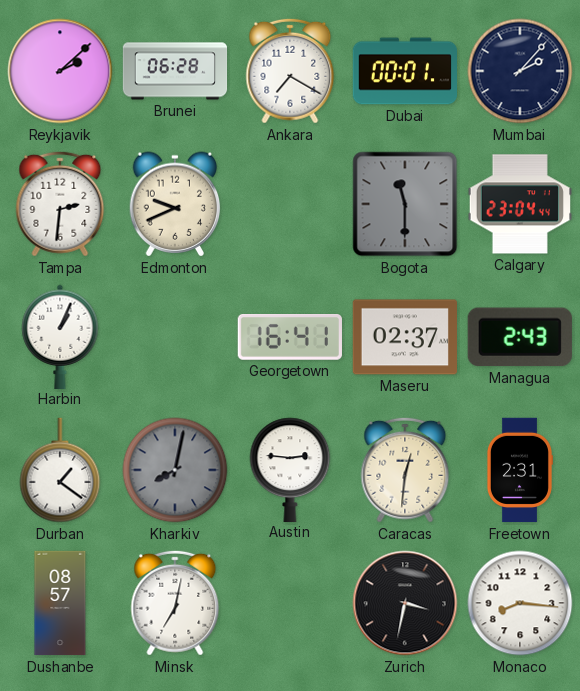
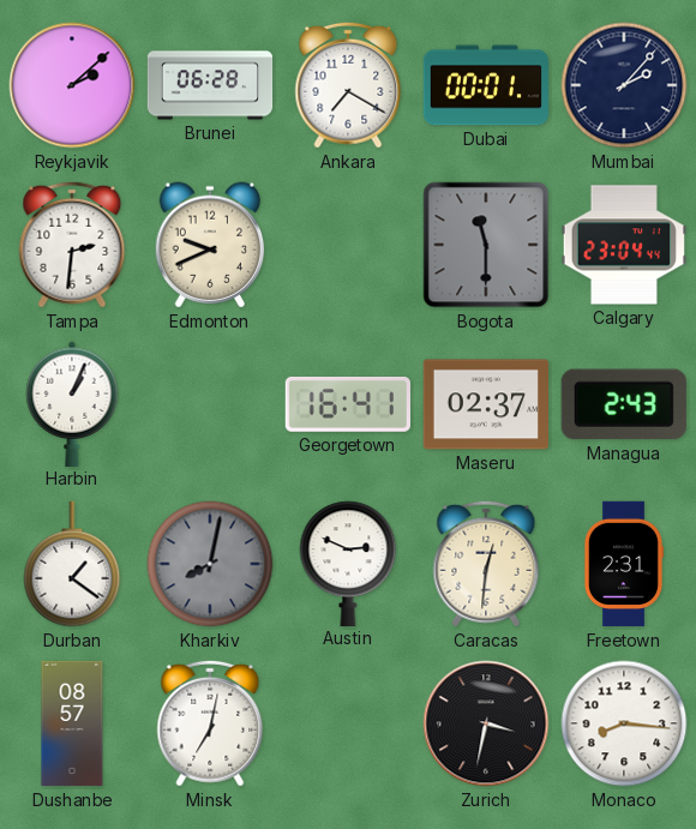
Austin: 2:46 -> 2:49 (348, 563)
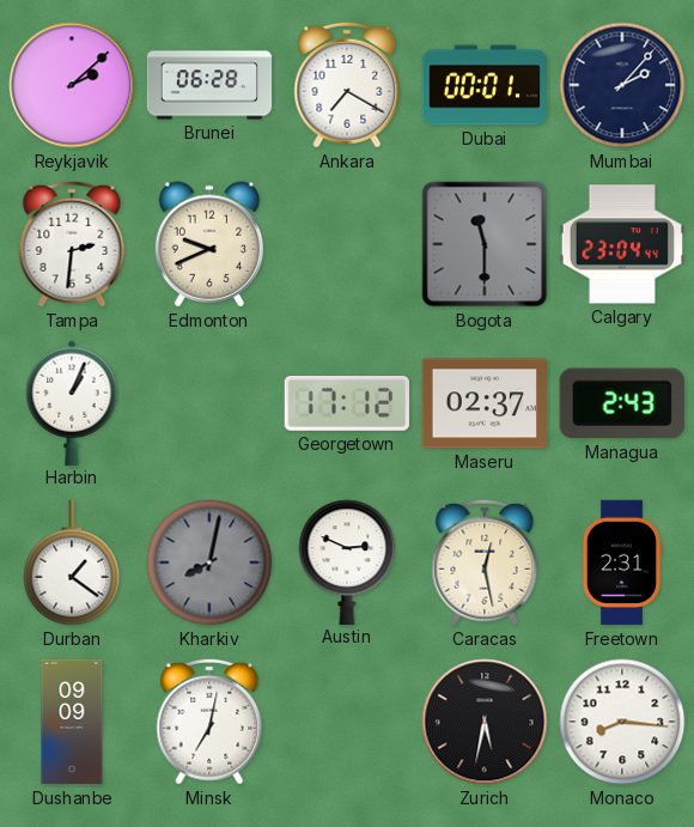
Georgetown: 16:41 -> 17:12 (347, 405)
Caracas: 12:31 -> 12:28 (485, 563)
Dushanbe: 08:57 -> 09:09 (72, 722)
Zurich: 3:32 -> 5:32 (485, 722)
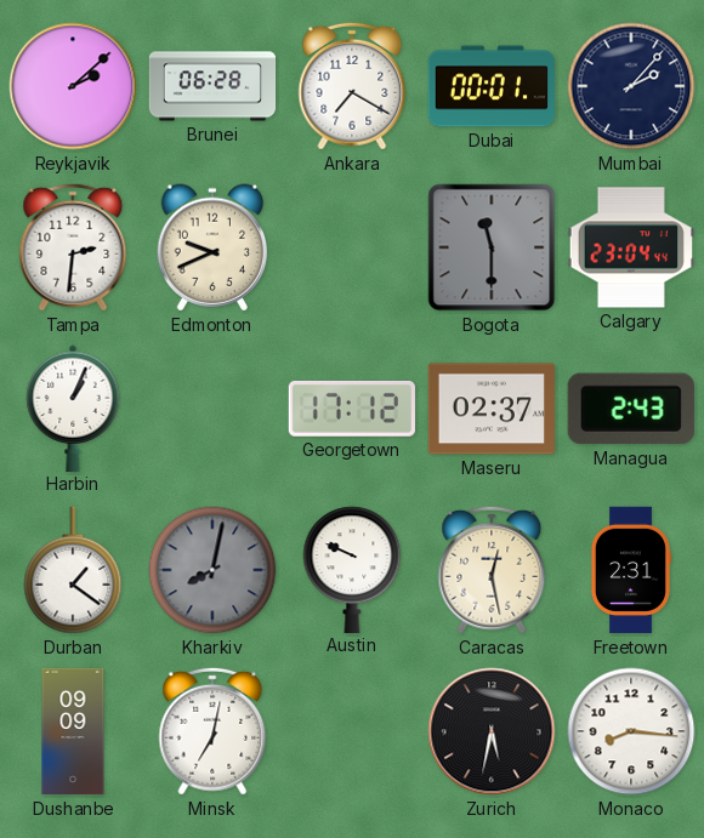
Austin: 2:49 -> 9:49 (352, 569)
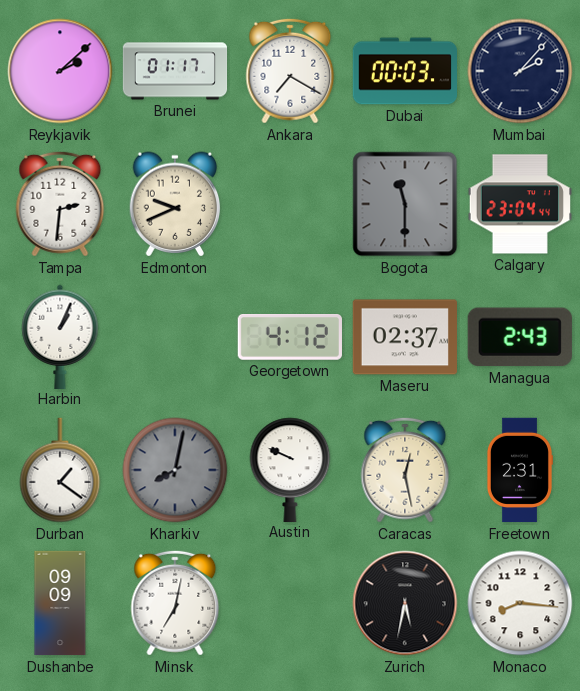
Brunei: 06:28 -> 01:17 (175, 71)
Dubai: 00:01 -> 00:03 (404, 71)
Georgetown: 17:12 -> 4:12 (290, 338)
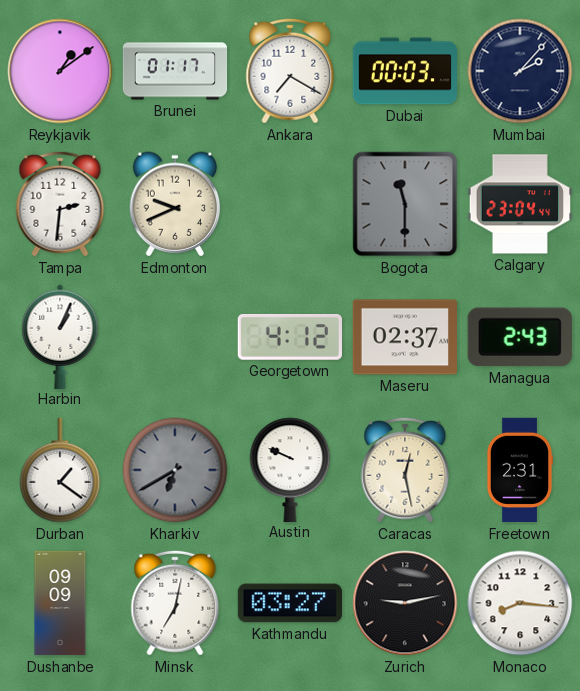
Reykjavik: 2:08 -> 1:09 (60, 71)
Kharkiv: 8:02 -> 6:40 (175, 470)
Kathmandu: none -> 03:27 (289, 603)
Zurich: 5:32 -> 9:13 (405, 603)
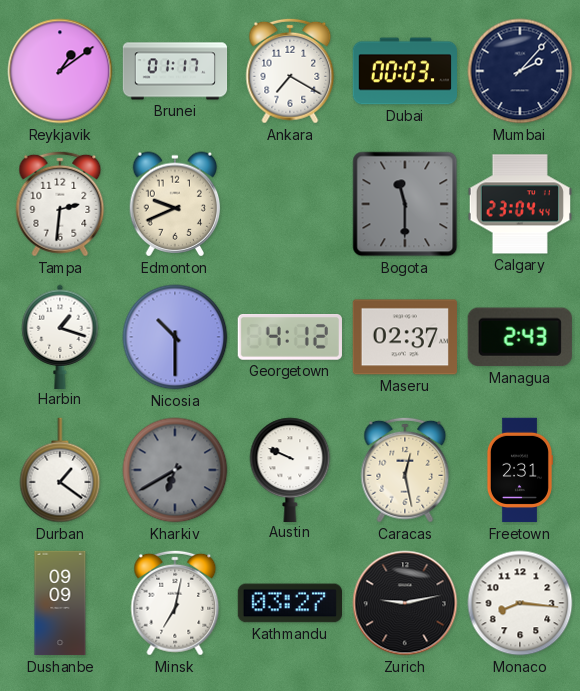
Harbin: 1:04 -> 1:18 (60, 336)
Nicosia: none -> 10:30 (175, 337)
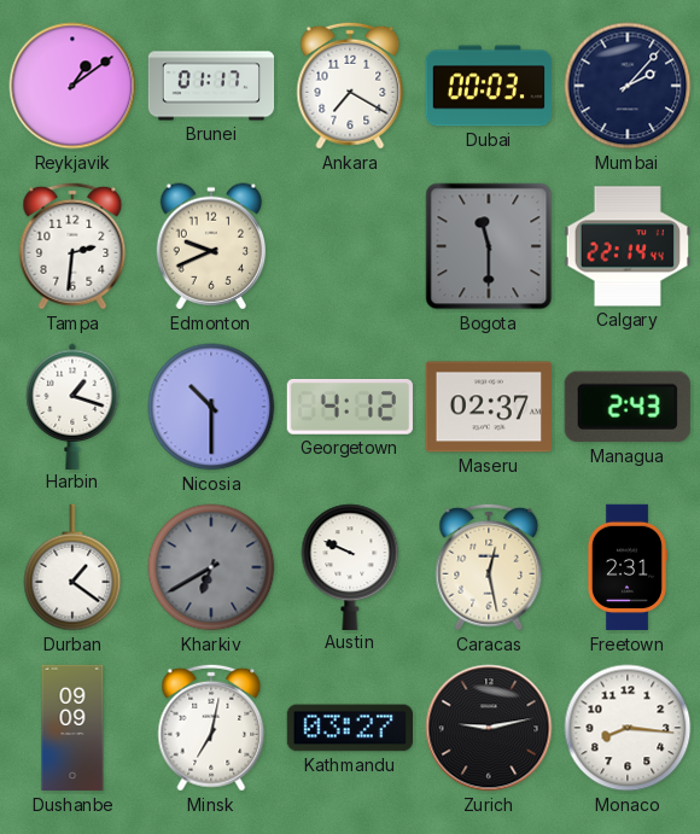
Calgary: 23:04 -> 22:14 (626, 246)
